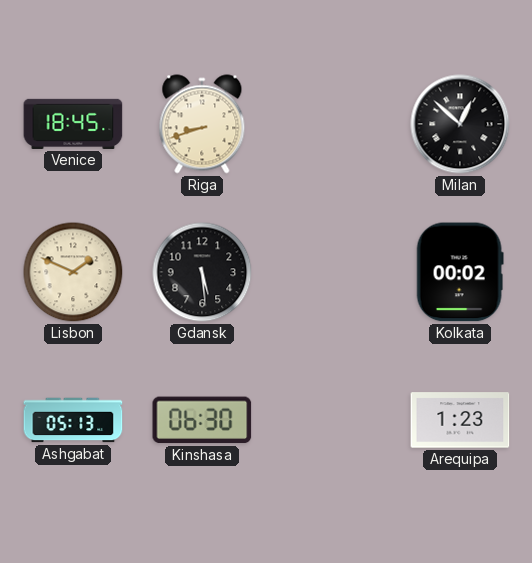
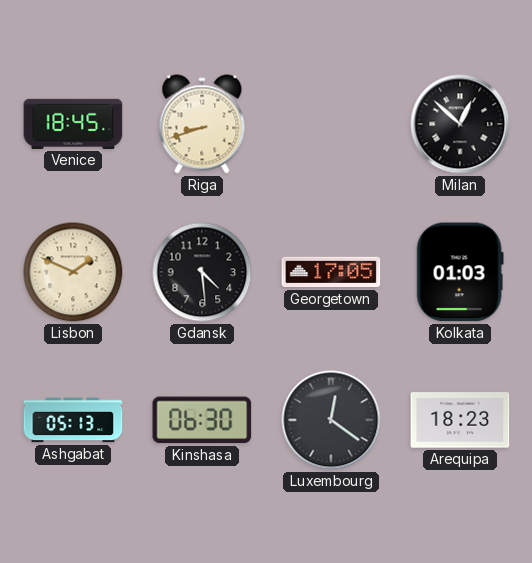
Gdansk: 5:29 -> 4:29 (202, 272)
Georgetown: none -> 17:05 (331, 272)
Kolkata: 00:02 -> 01:03 (460, 272)
Luxembourg: none -> 12:21 (331, 420)
Arequipa: 1:23 -> 18:23 (460, 420)
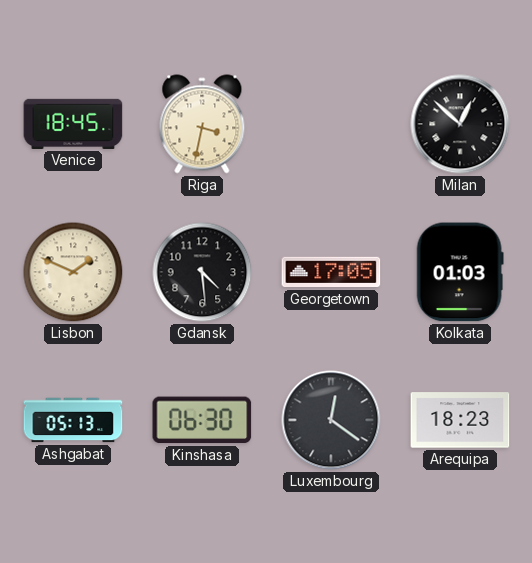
Riga: 8:42 -> 3:32 (202, 124)
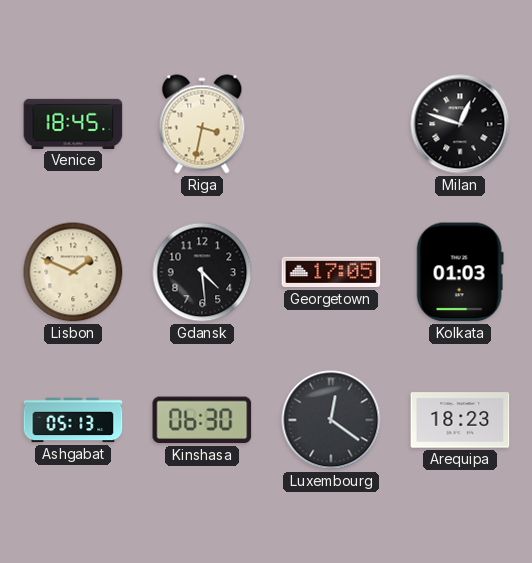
Milan: 12:52 -> 12:48 (460, 124)
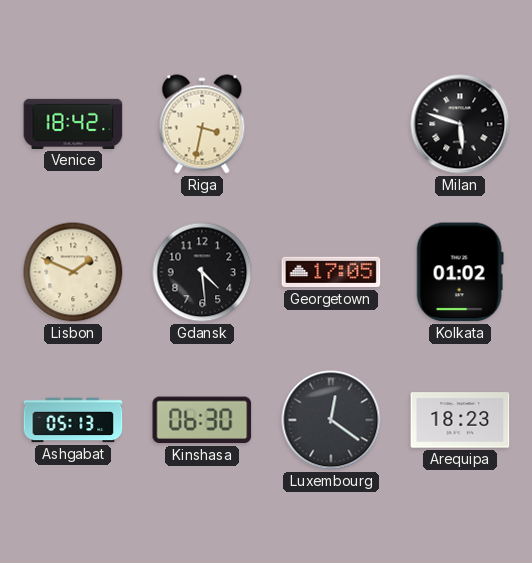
Venice: 18:45 -> 18:42 (73, 124)
Milan: 12:48 -> 5:48 (460, 124)
Kolkata: 01:03 -> 01:02 (460, 272)
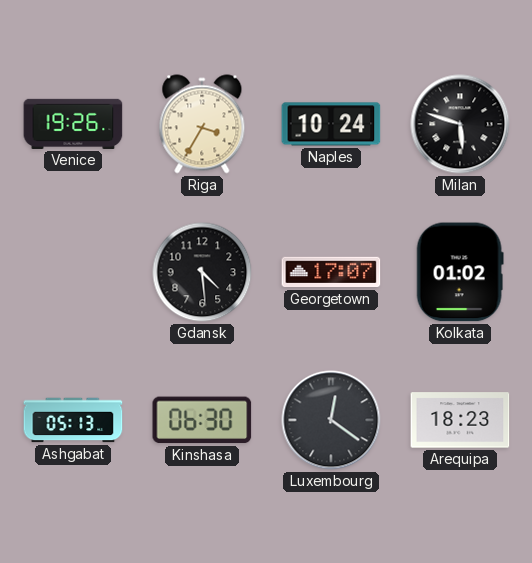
Venice: 18:42 -> 19:26 (73, 124)
Riga: 3:32 -> 3:35 (202, 124)
Naples: none -> 10:24 (331, 124)
Lisbon: 1:49 -> none (73, 272)
Georgetown: 17:05 -> 17:07 (331, 272)
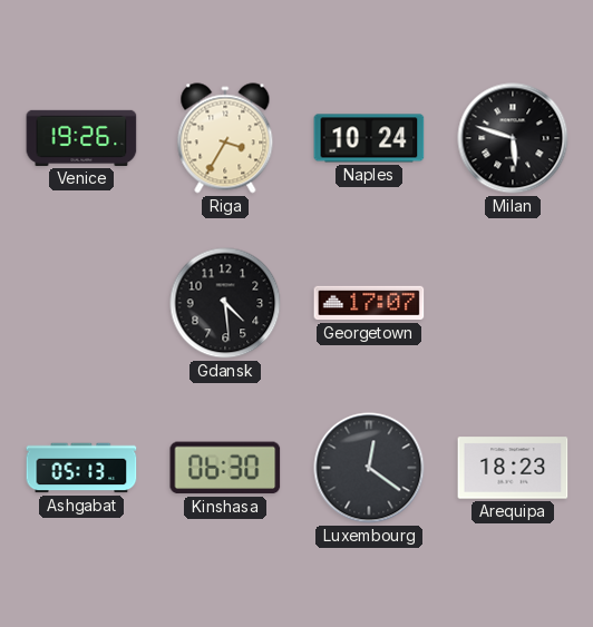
Kolkata: 01:02 -> none (460, 272)
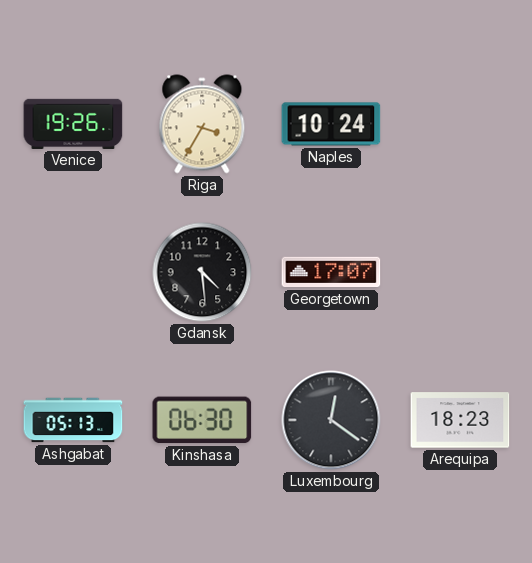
Milan: 5:48 -> none (513, 138)
